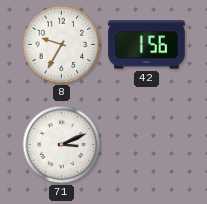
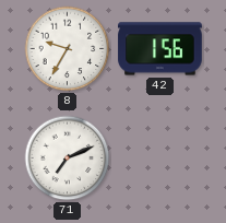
71: 3:11 -> 7:11 (68, 159)
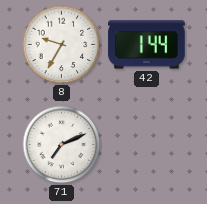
42: 1:56 -> 1:44 (147, 45)
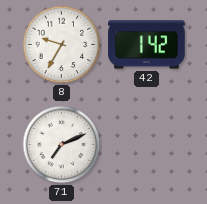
42: 1:44 -> 1:42 (147, 45)
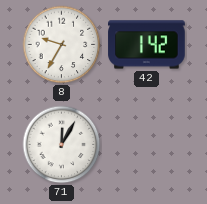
71: 7:11 -> 12:05 (62, 145)
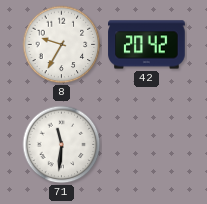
42: 1:42 -> 20:42 (147, 45)
71: 12:05 -> 11:31 (62, 145)
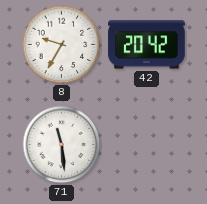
71: 11:31 -> 11:29 (62, 145)
